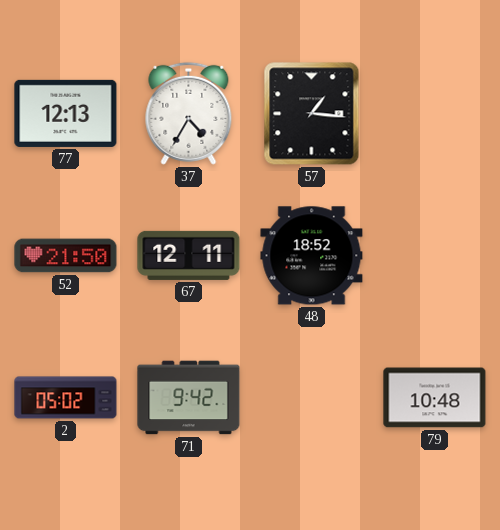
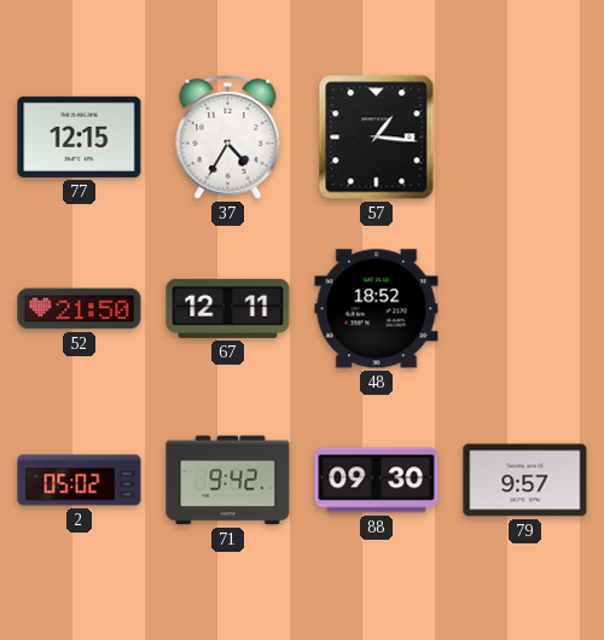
77: 12:13 -> 12:15 (80, 136)
88: none -> 09:30 (377, 481)
79: 10:48 -> 9:57 (525, 481)
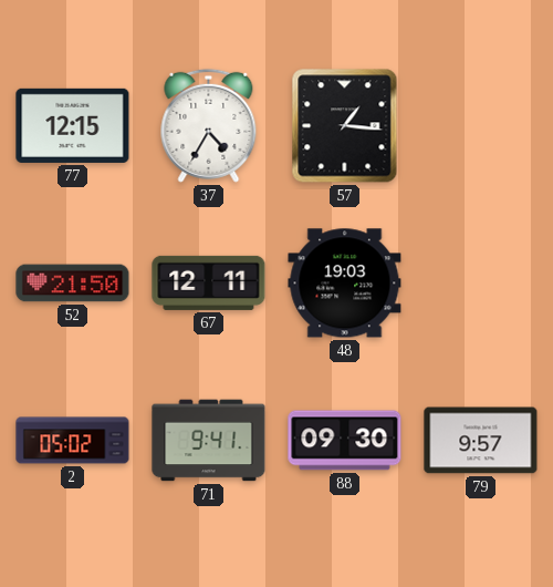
48: 18:52 -> 19:03 (345, 284)
71: 9:42 -> 9:41 (209, 441)
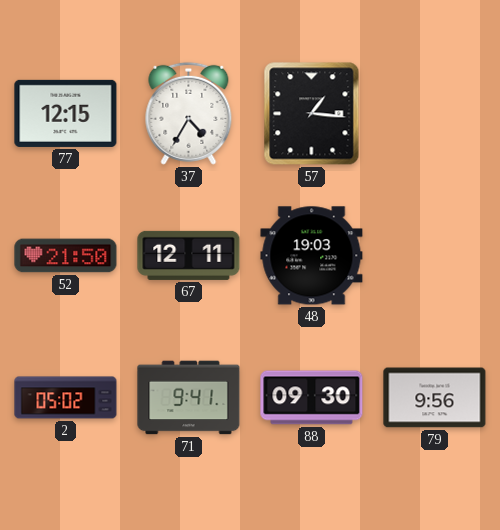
79: 9:57 -> 9:56 (435, 398)
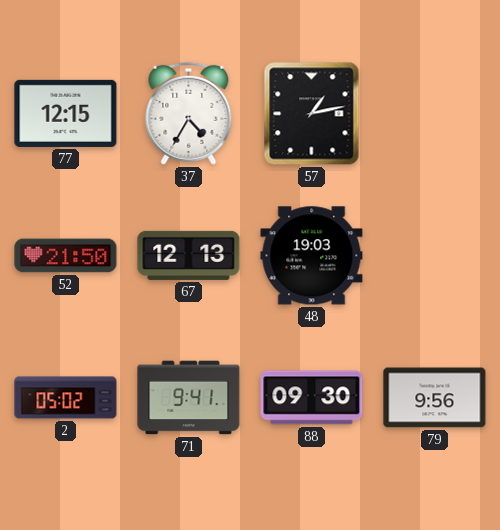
57: 1:16 -> 1:13 (312, 114)
67: 12:11 -> 12:13 (189, 255)
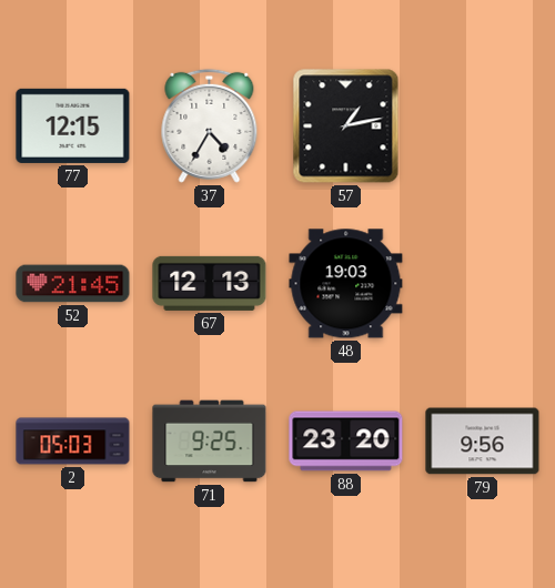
52: 21:50 -> 21:45 (73, 284)
2: 05:02 -> 05:03 (73, 442)
71: 9:41 -> 9:25 (210, 442)
88: 09:30 -> 23:20 (346, 442)
